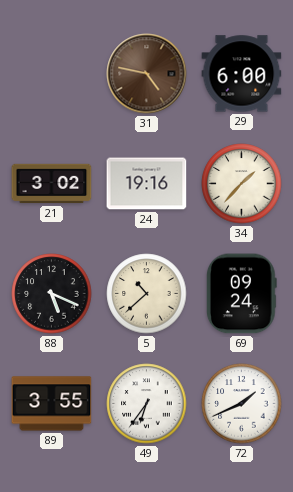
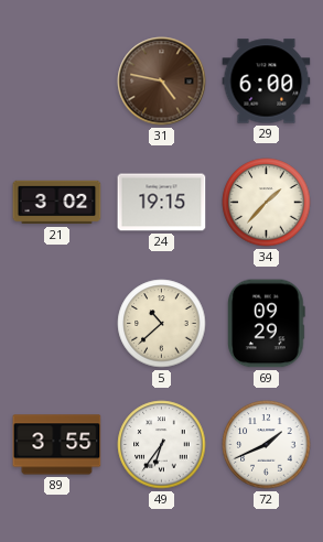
24: 19:16 -> 19:15 (162, 203)
88: 5:19 -> none (52, 294)
69: 09:24 -> 09:29 (266, 324)
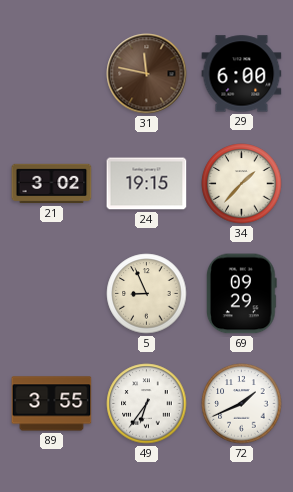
31: 4:47 -> 11:47 (147, 74)
5: 10:38 -> 8:56 (147, 294)
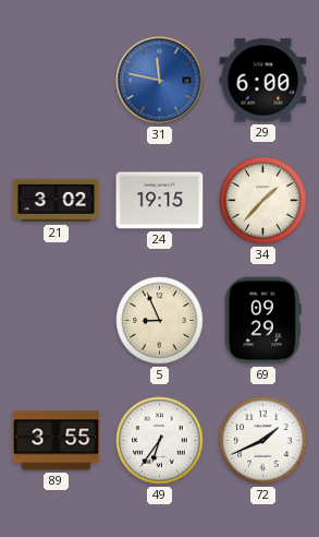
31 dial: brown -> blue (160, 81)
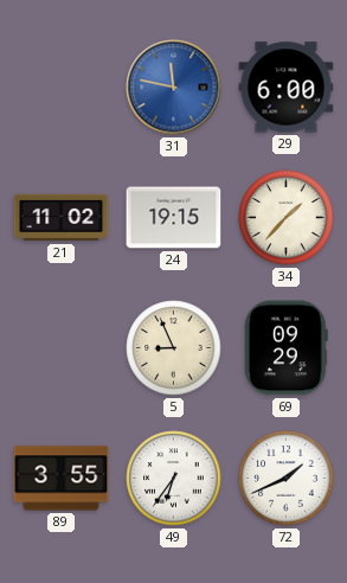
21: 3:02 -> 11:02 (62, 218)
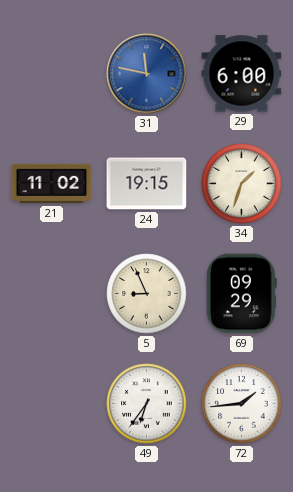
34: 1:37 -> 1:33 (242, 184)
89: 3:55 -> none (62, 479)
72: 1:41 -> 1:44 (242, 404)
